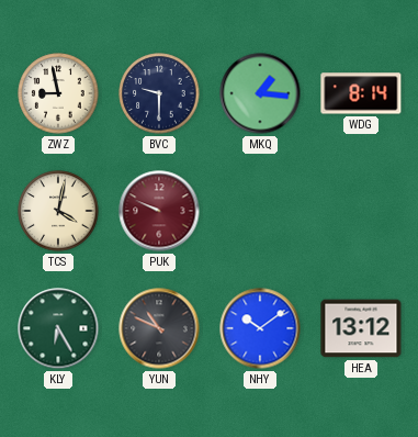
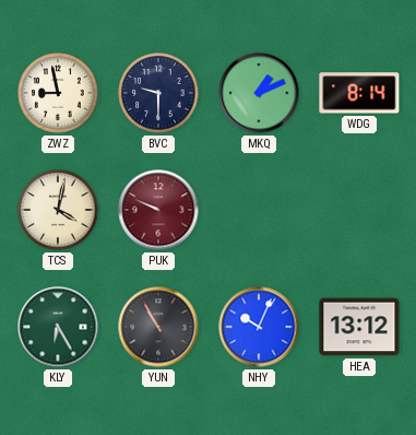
MKQ: 1:16 -> 1:11 (259, 93)
YUN: 10:49 -> 10:55 (158, 327)
NHY: 10:09 -> 10:04 (259, 327)
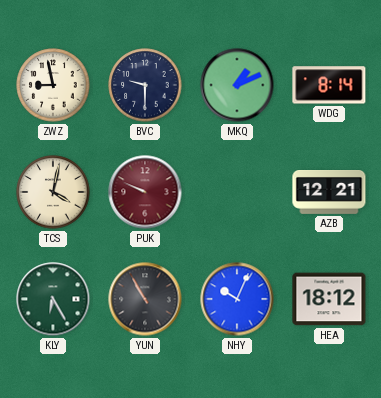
AZB: none -> 12:21 (329, 193)
HEA: 13:12 -> 18:12 (329, 299)
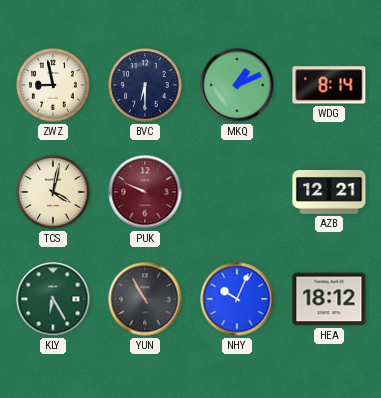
BVC: 9:30 -> 6:30 (145, 85)
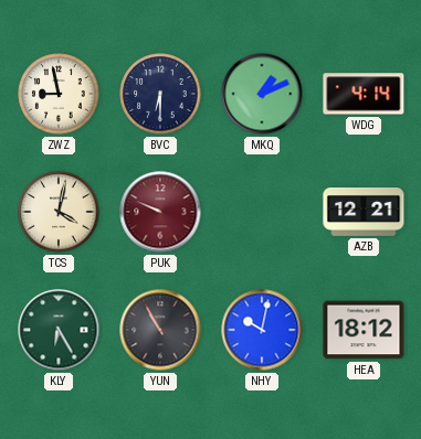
WDG: 8:14 -> 4:14 (364, 94)
NHY: 10:04 -> 10:02 (262, 330)
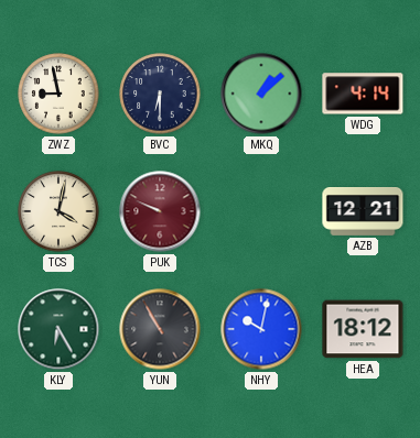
MKQ: 1:11 -> 1:08 (261, 94)
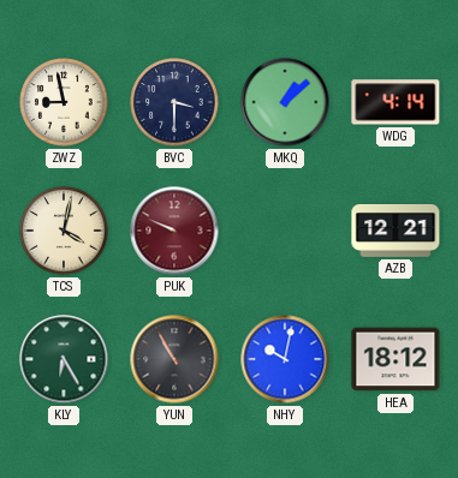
BVC: 6:30 -> 3:30 (174, 102)
